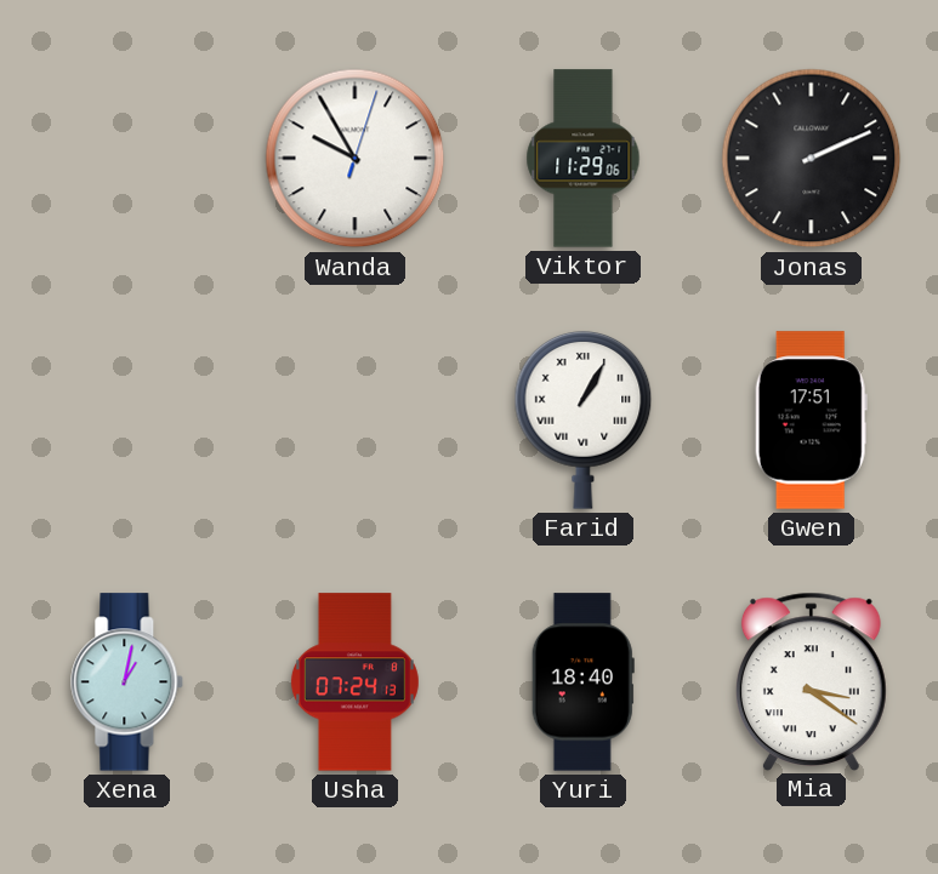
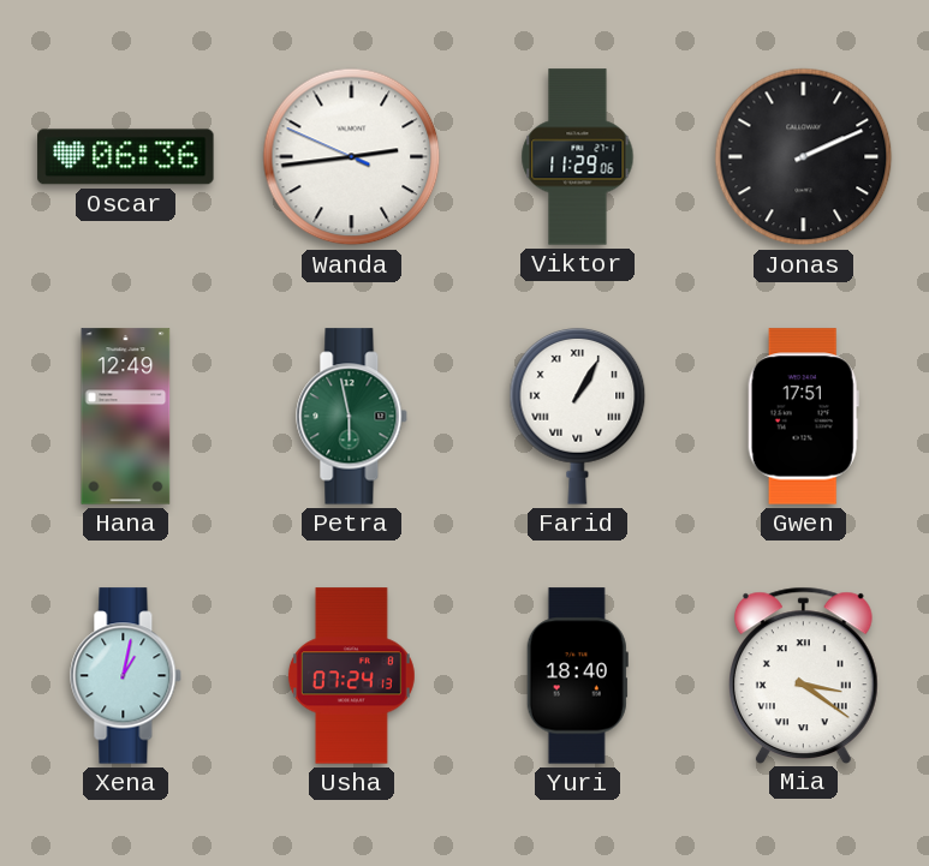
Oscar: none -> 06:36 (126, 157)
Wanda: 9:55 -> 2:43 (352, 157)
Hana: none -> 12:49 (126, 417)
Petra: none -> 5:58 (352, 417)
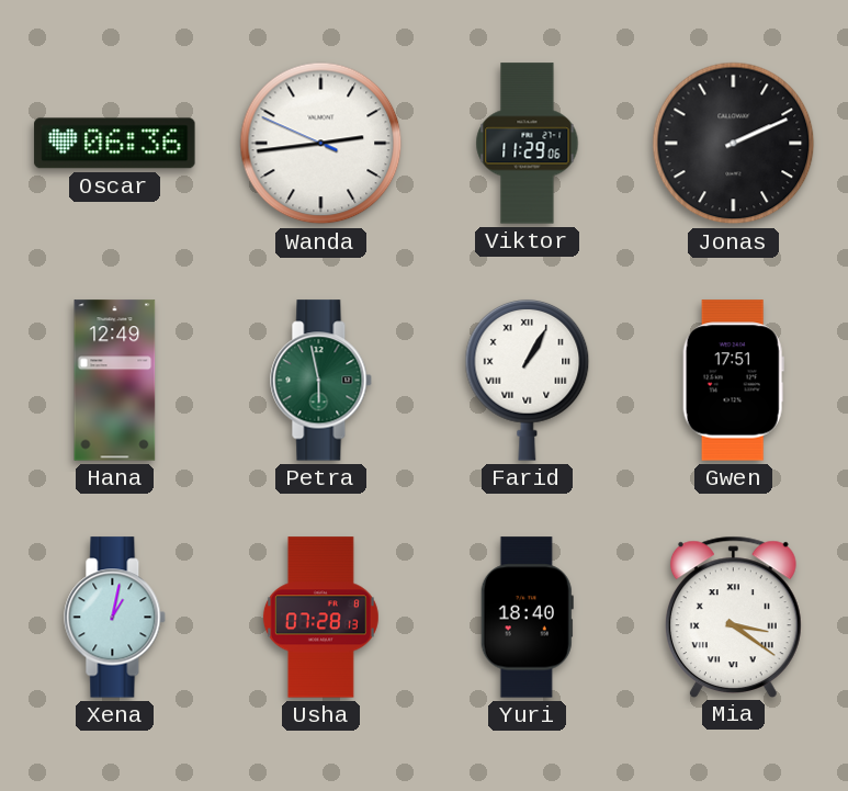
Usha: 07:24 -> 07:28 (320, 618)
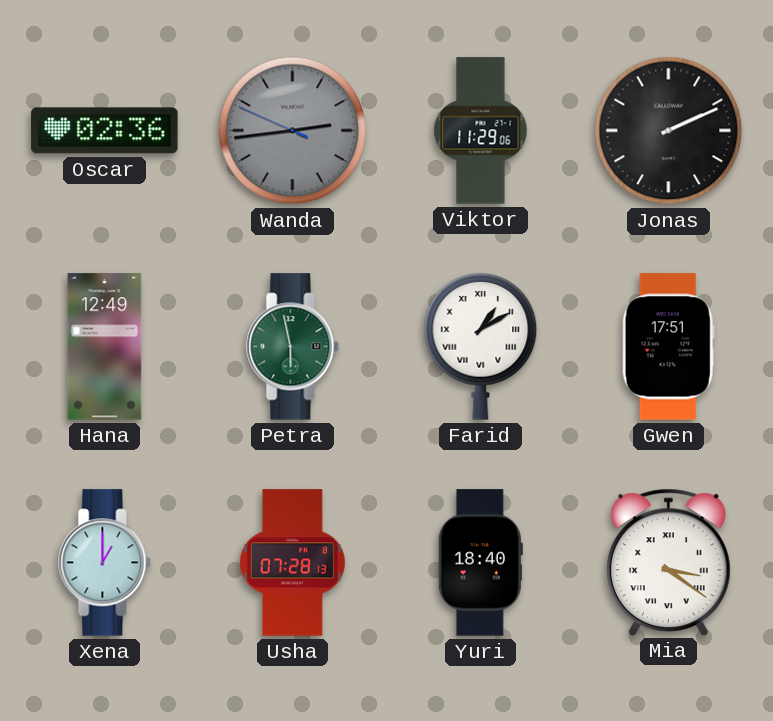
Oscar: 06:36 -> 02:36 (105, 131)
Wanda dial: white -> grey (293, 131)
Farid: 1:05 -> 1:10 (481, 346)
Xena: 1:02 -> 1:00 (105, 563)
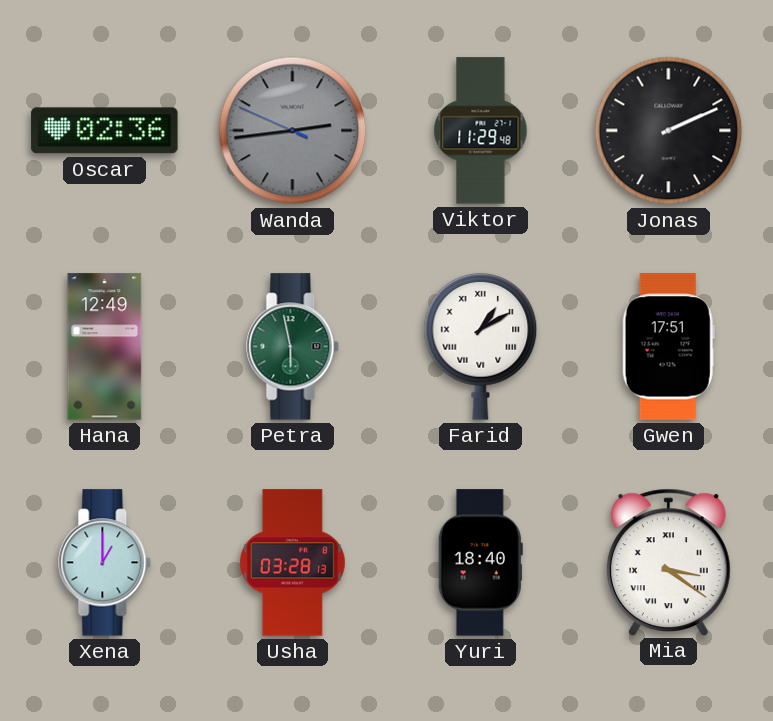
Viktor: 11:29:06 -> 11:29:48 (481, 131)
Usha: 07:28 -> 03:28 (292, 563)
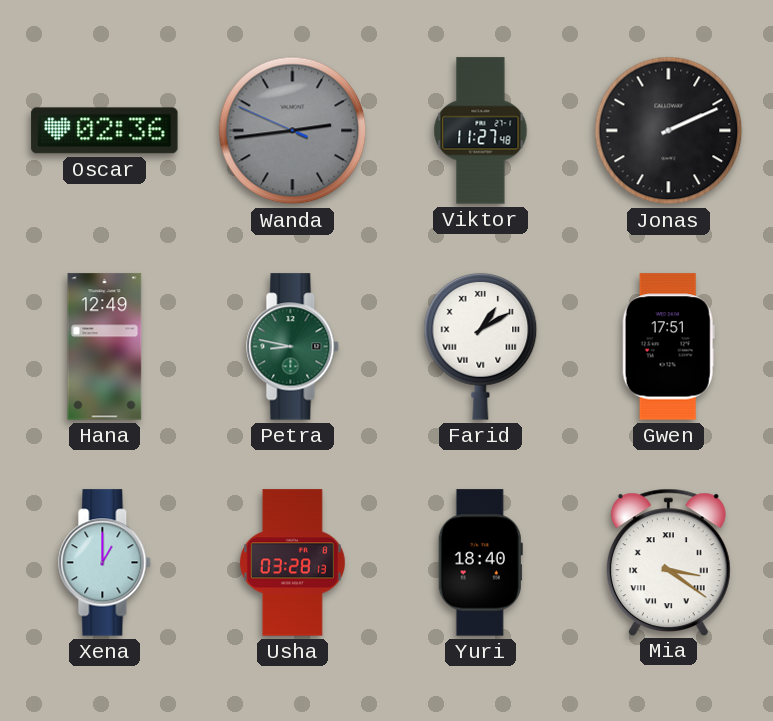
Viktor: 11:29 -> 11:27 (481, 131)
Petra: 5:58 -> 8:47 (293, 347)
